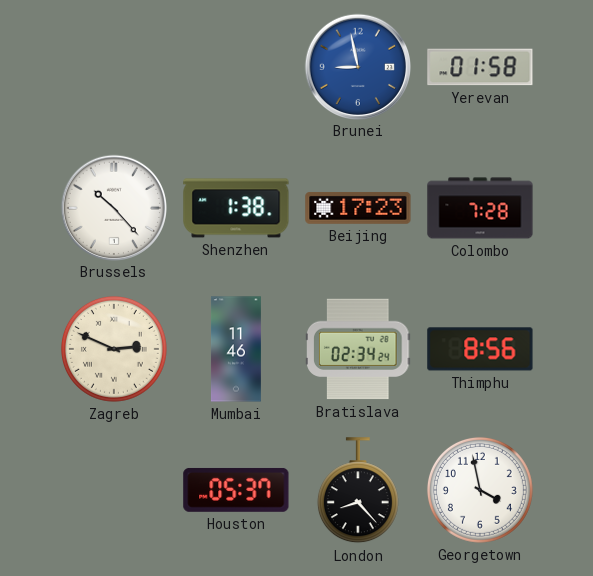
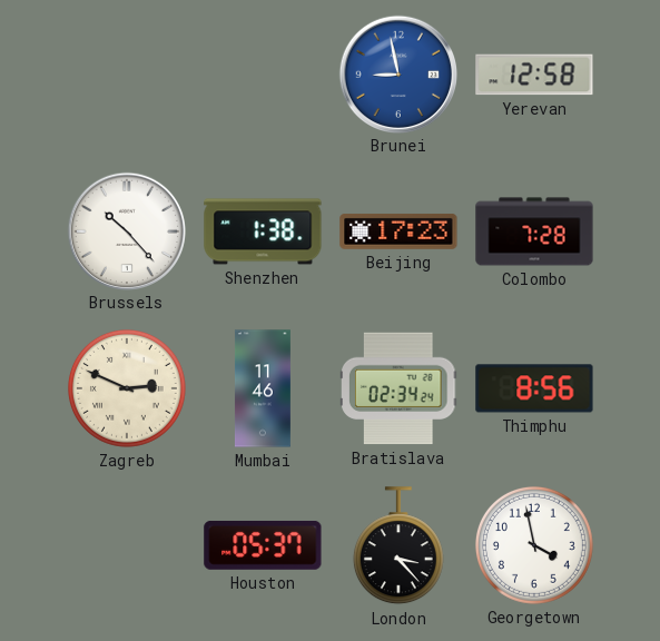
Yerevan: 01:58 -> 12:58 (534, 75)
London: 8:23 -> 3:23 (398, 546)
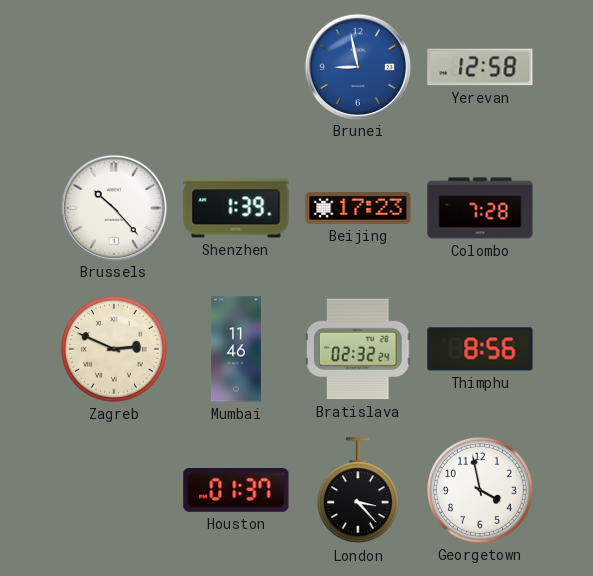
Shenzhen: 1:38 -> 1:39 (236, 208)
Bratislava: 02:34 -> 02:32 (359, 349)
Houston: 05:37 -> 01:37 (236, 490)
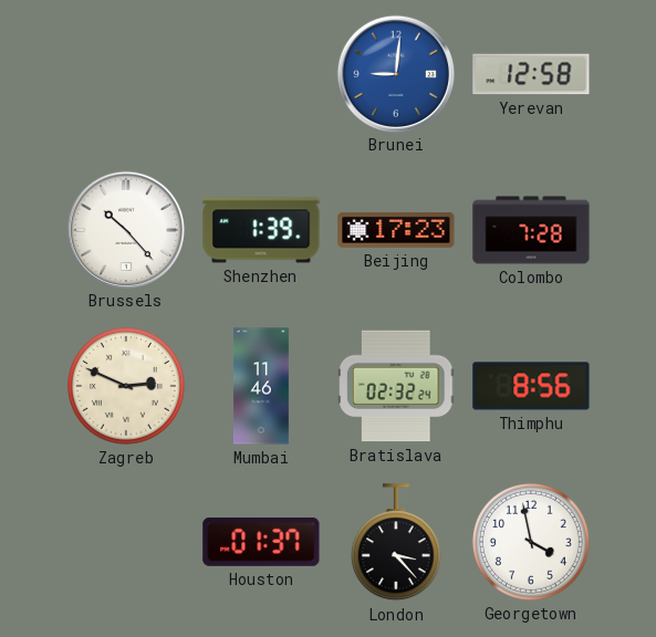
Brunei: 8:58 -> 9:01 (395, 73)
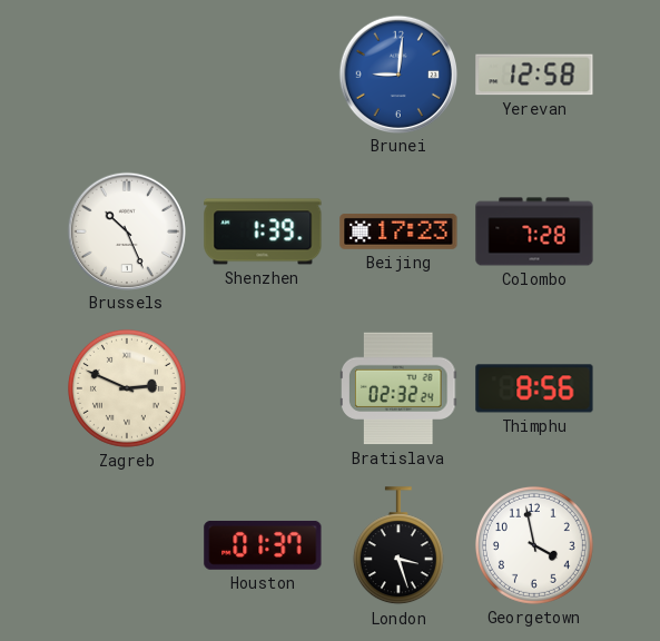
Brussels: 10:23 -> 10:26 (126, 230)
Mumbai: 11:46 -> none (261, 386)
London: 3:23 -> 3:27 (398, 546)
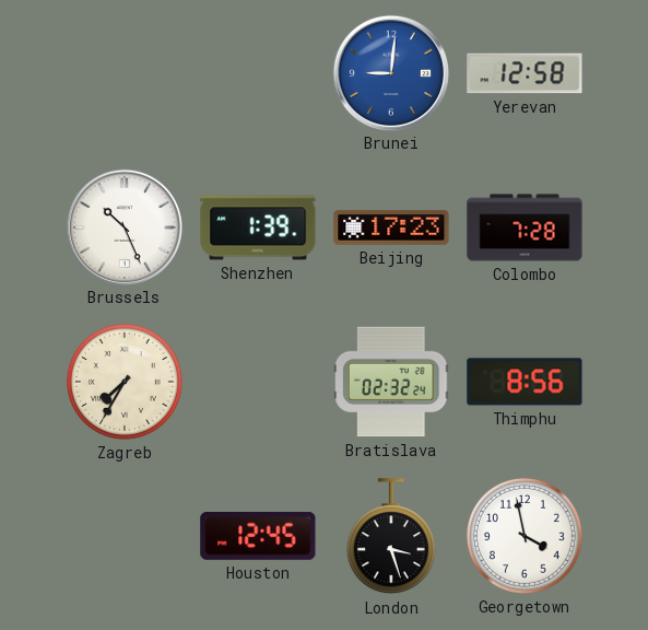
Zagreb: 2:49 -> 7:35 (125, 382)
Houston: 01:37 -> 12:45 (258, 536)
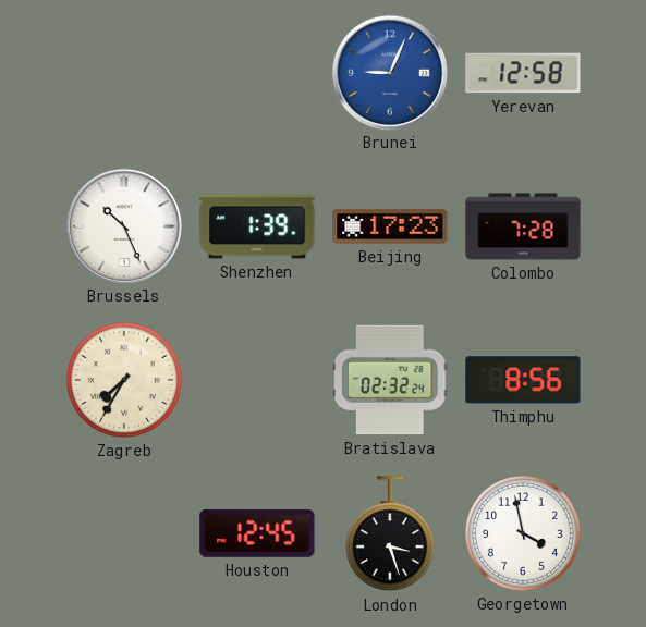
Brunei: 9:01 -> 9:04 (389, 72)
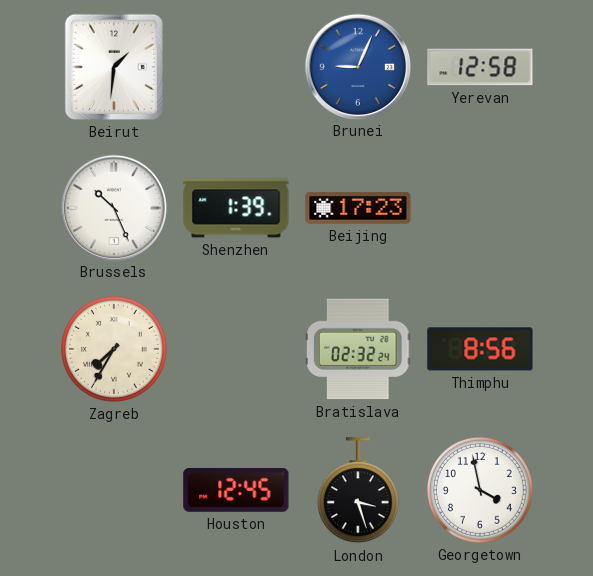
Beirut: none -> 1:31 (114, 67)
Colombo: 7:28 -> none (523, 226)
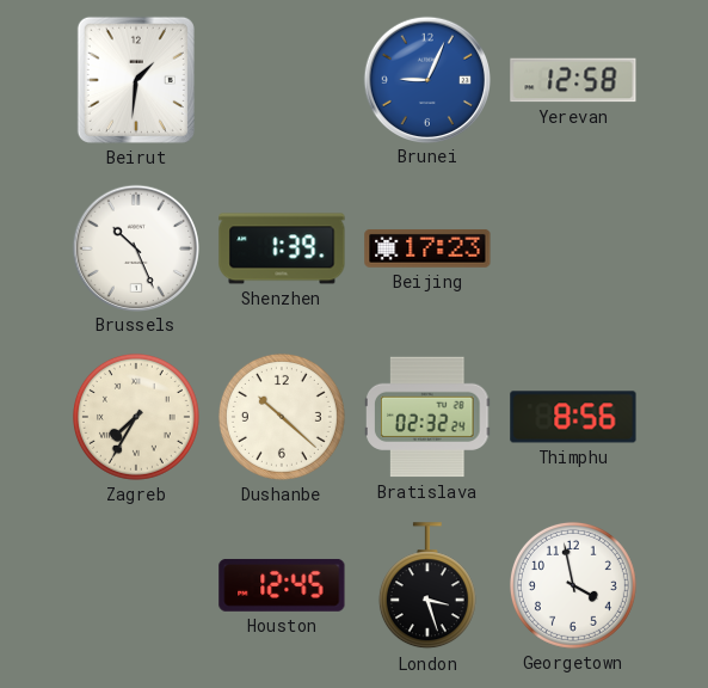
Dushanbe: none -> 10:22 (282, 417)
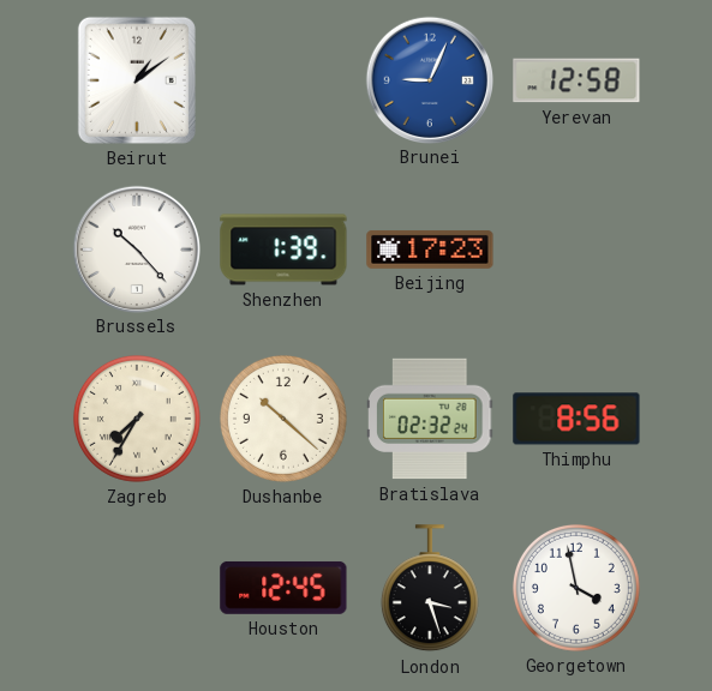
Beirut: 1:31 -> 1:09 (137, 80)
Brussels: 10:26 -> 10:23 (136, 248)
